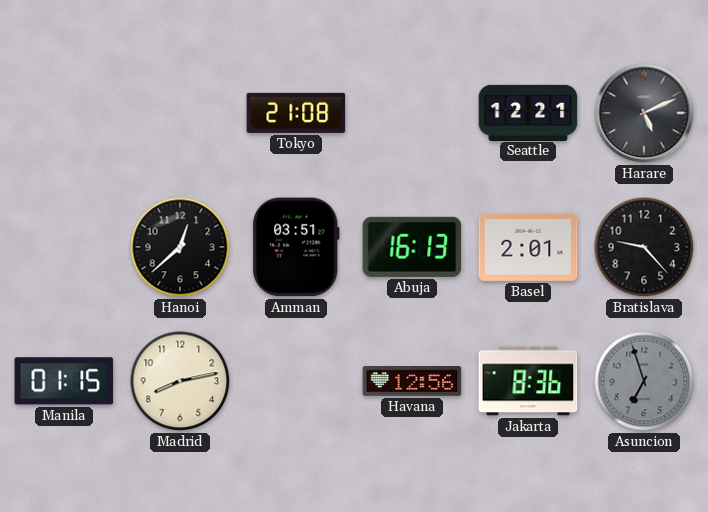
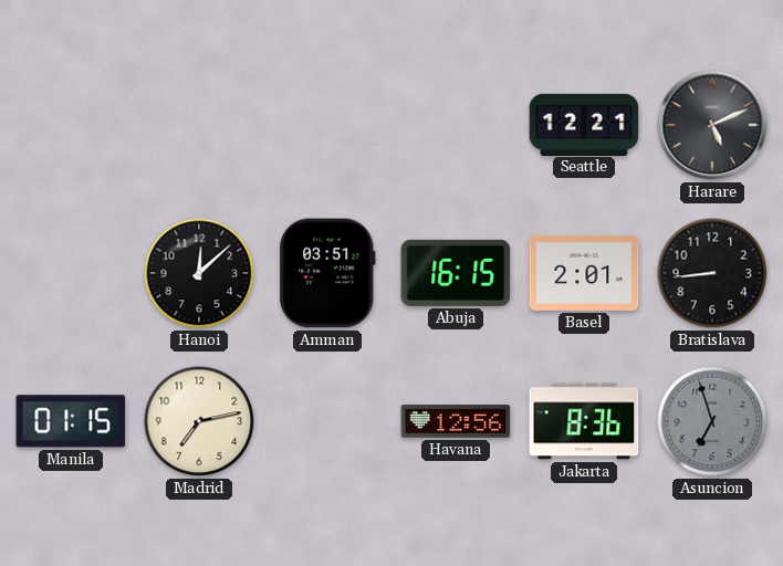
Tokyo: 21:08 -> none (296, 113)
Hanoi: 12:38 -> 12:08 (199, 273)
Abuja: 16:13 -> 16:15 (456, 273)
Bratislava: 9:23 -> 8:44 (712, 273)
Madrid: 8:13 -> 7:13 (199, 421)
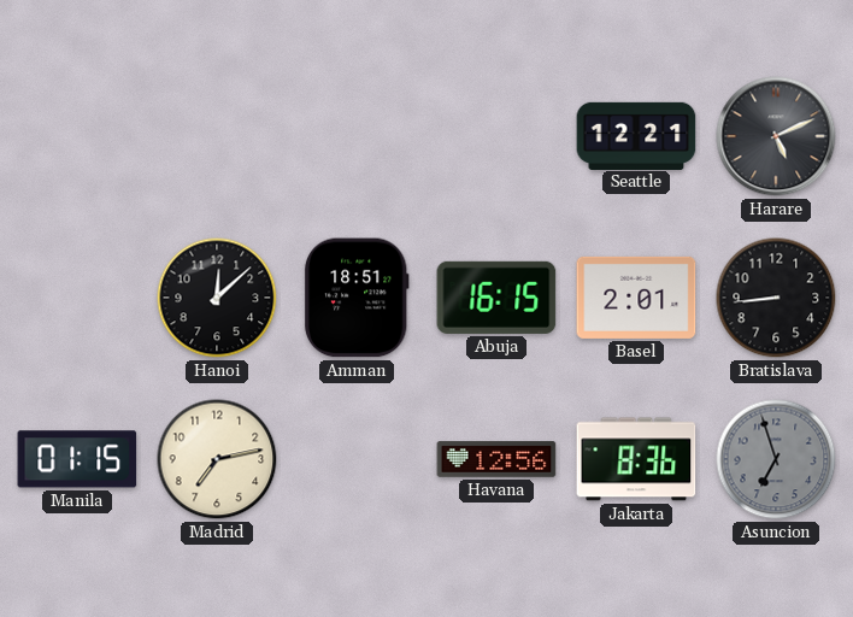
Amman: 03:51 -> 18:51 (357, 298)
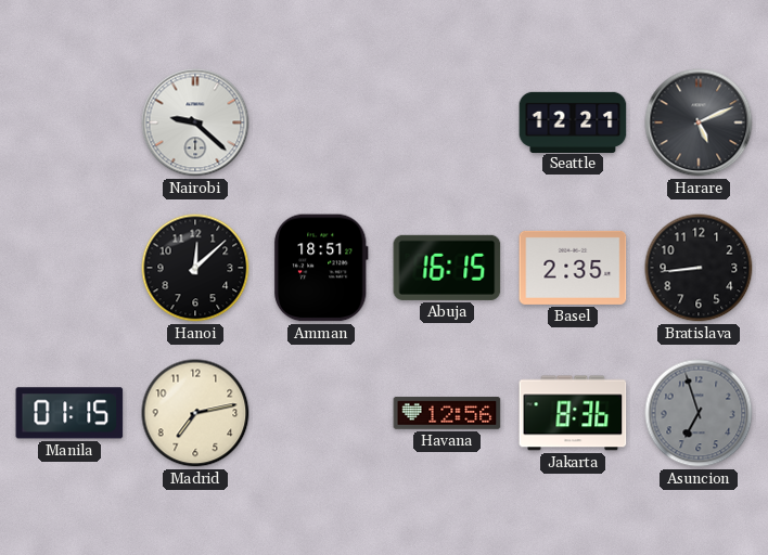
Nairobi: none -> 9:22 (195, 122)
Basel: 2:01 -> 2:35 (573, 268)
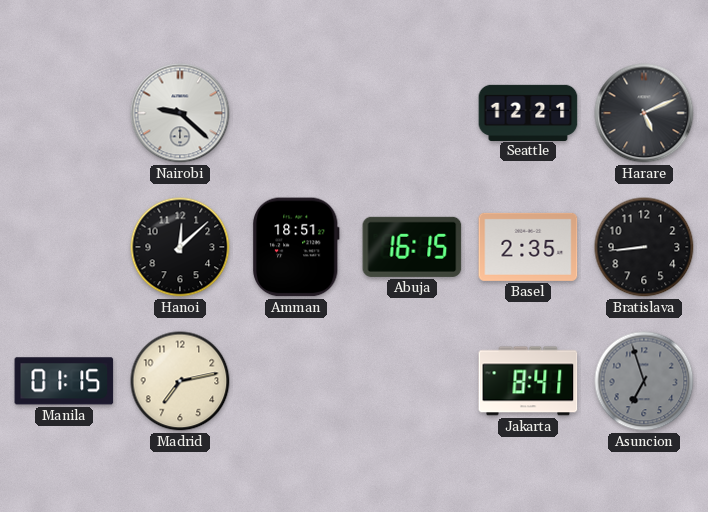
Havana: 12:56 -> none (447, 413)
Jakarta: 8:36 -> 8:41 (528, 381)
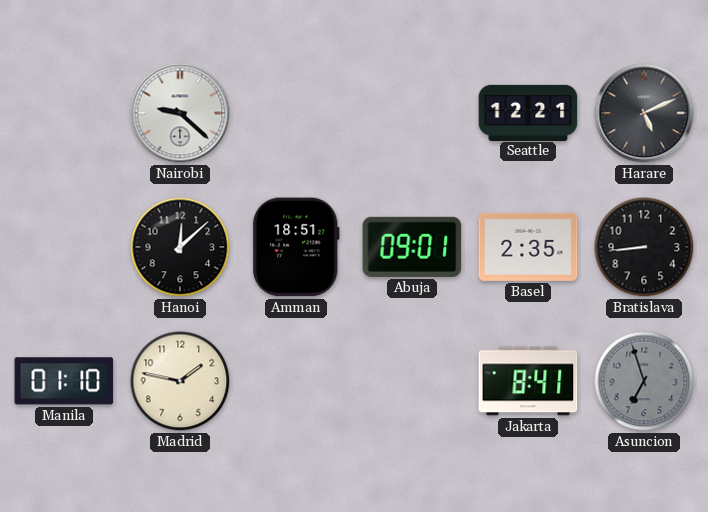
Abuja: 16:15 -> 09:01 (412, 247)
Manila: 01:15 -> 01:10 (64, 381)
Madrid: 7:13 -> 1:47 (180, 381)
